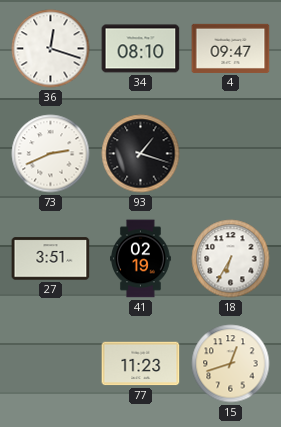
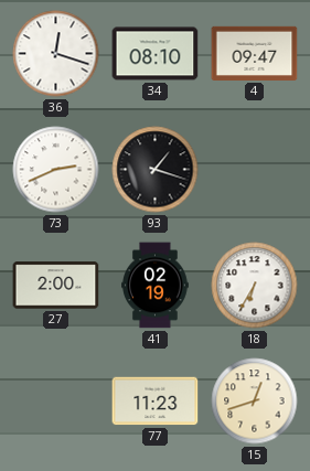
27: 3:51 -> 2:00 (56, 286)
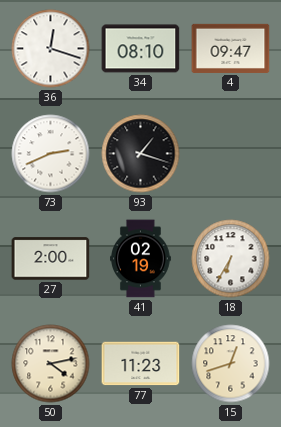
50: none -> 4:13 (51, 364)
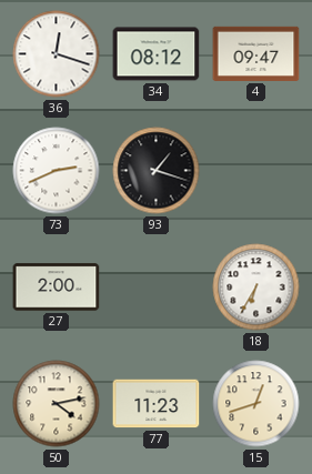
34: 08:10 -> 08:12 (157, 54)
41: 02:19 -> none (141, 259)
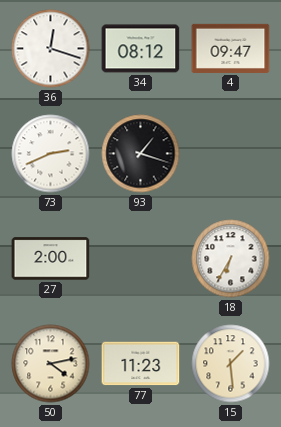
15: 12:42 -> 1:29 (231, 364)
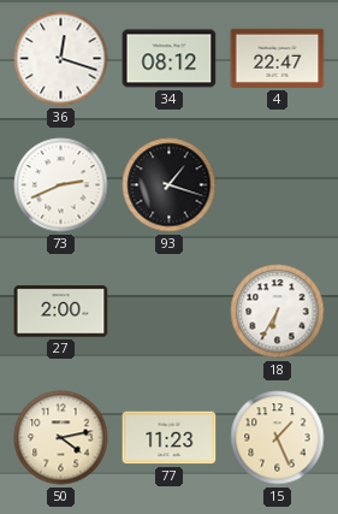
4: 09:47 -> 22:47 (278, 58)
15: 1:29 -> 1:26 (278, 438)
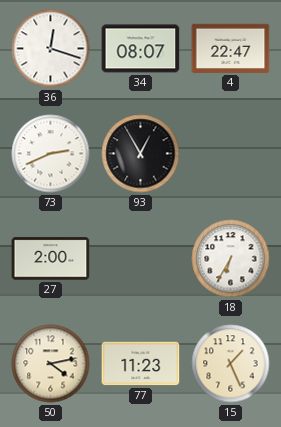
34: 08:12 -> 08:07 (141, 49)
93: 1:18 -> 12:55 (141, 154)
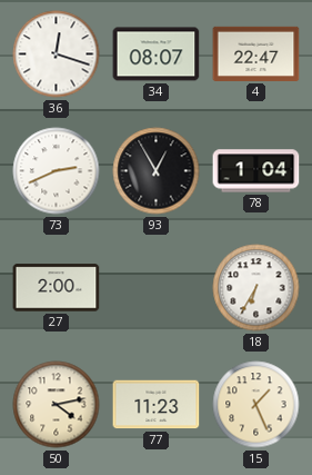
78: none -> 1:04 (256, 171)
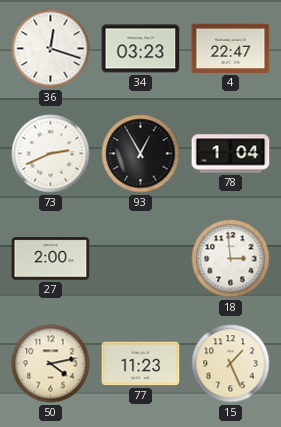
34: 08:07 -> 03:23 (141, 49)
18: 6:35 -> 2:59 (231, 259)
